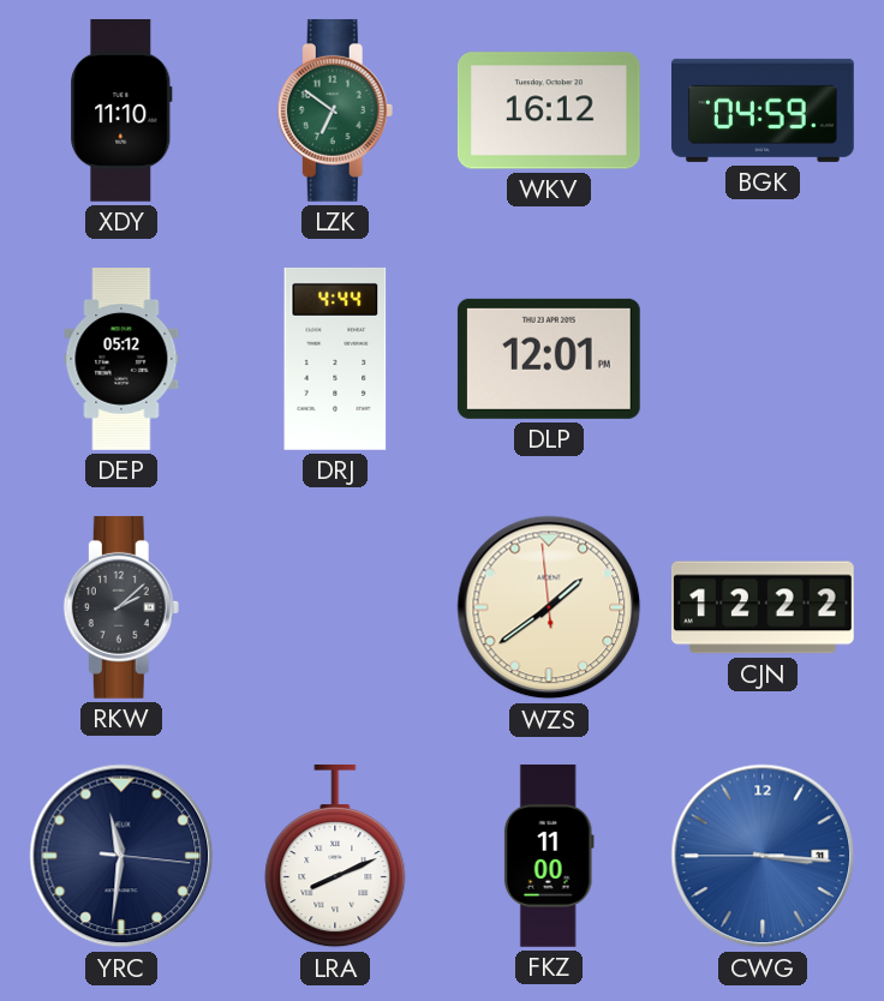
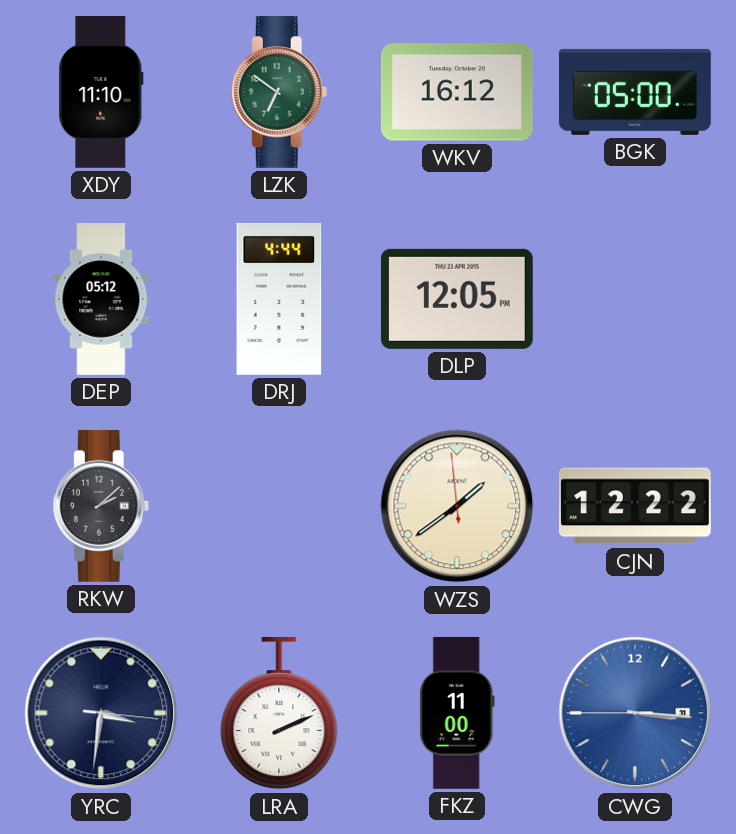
BGK: 04:59 -> 05:00 (636, 92)
DLP: 12:01 -> 12:05 (457, 299)
YRC: 11:31 -> 3:31 (101, 713)
LRA: 8:11 -> 2:11 (279, 713)
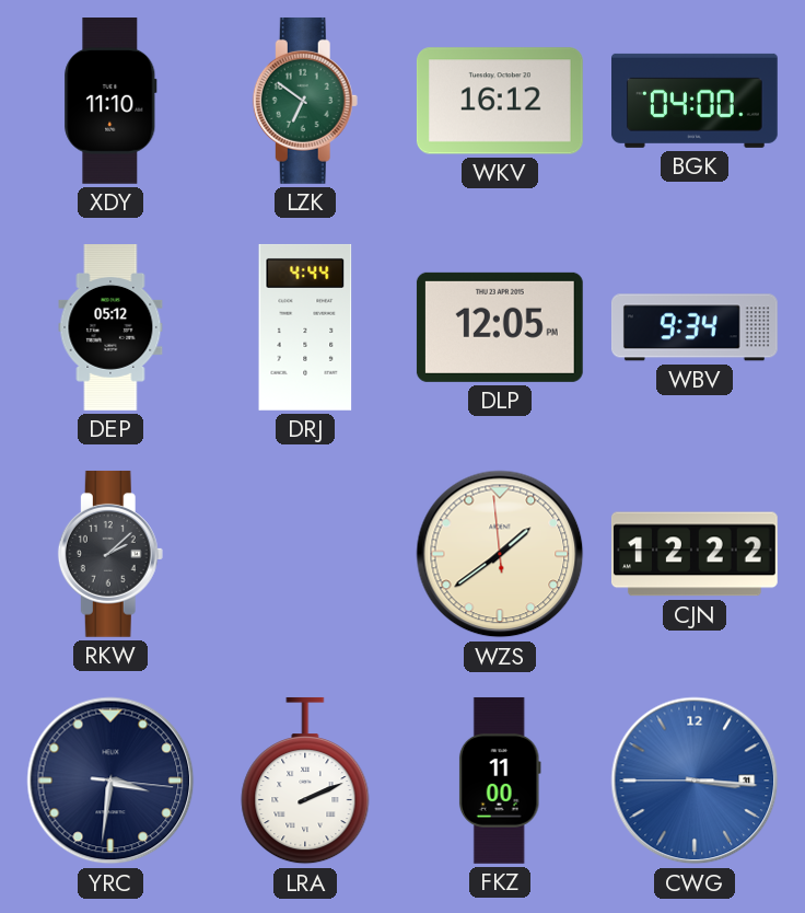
BGK: 05:00 -> 04:00 (696, 101)
WBV: none -> 9:34 (695, 327)
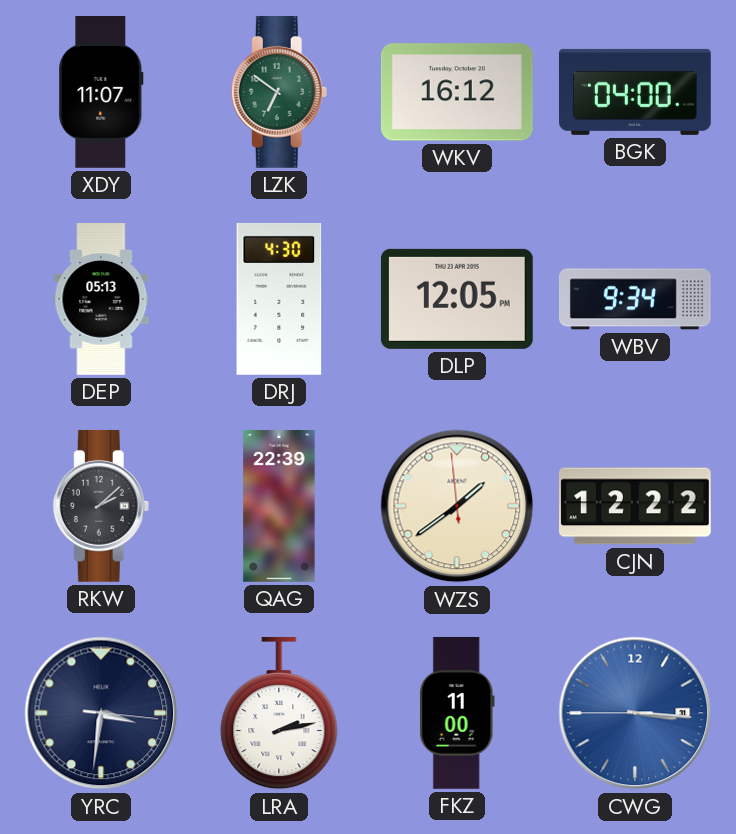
XDY: 11:10 -> 11:07 (101, 93)
DEP: 05:12 -> 05:13 (101, 300)
DRJ: 4:44 -> 4:30 (279, 299)
QAG: none -> 22:39 (279, 507)
LRA: 2:11 -> 2:13 (279, 713)
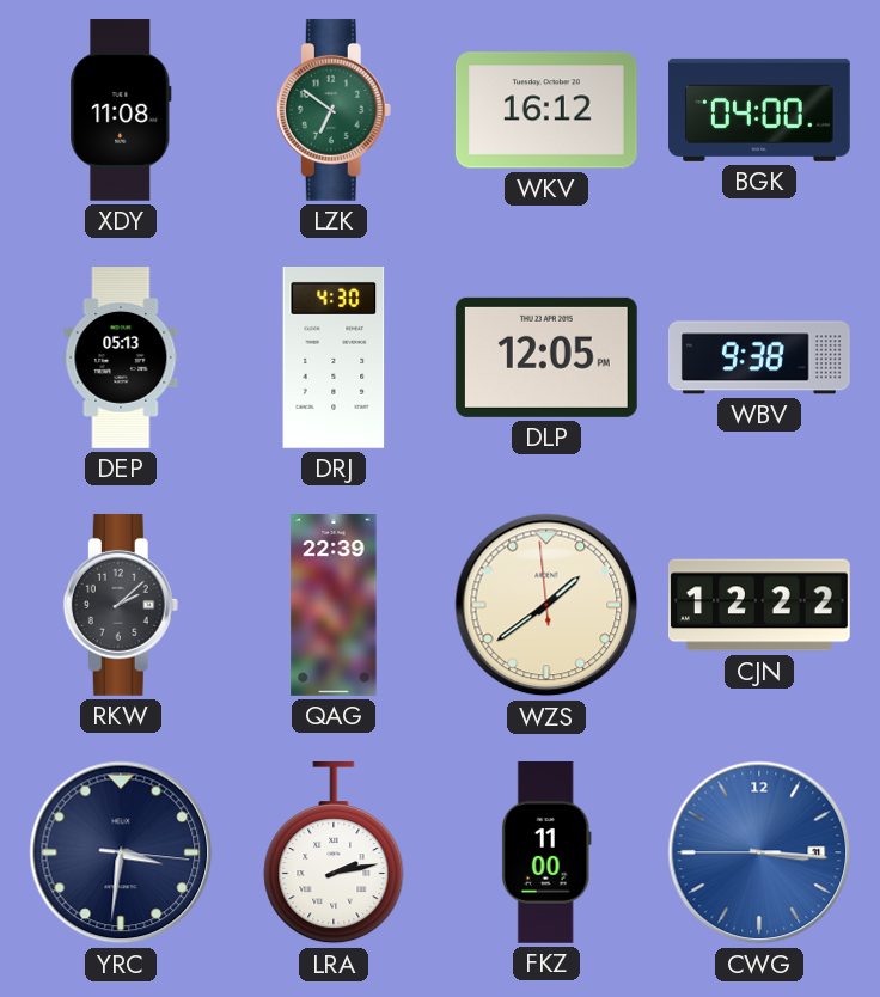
XDY: 11:07 -> 11:08 (121, 111)
WBV: 9:34 -> 9:38 (759, 357)
